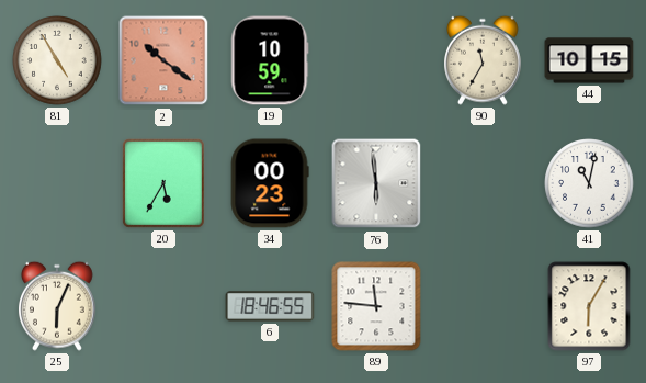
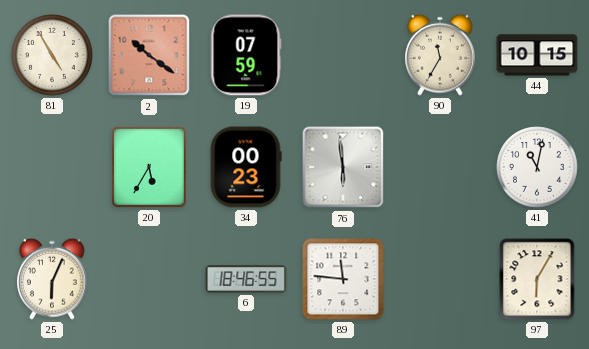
19: 10:59 -> 07:59 (246, 55)
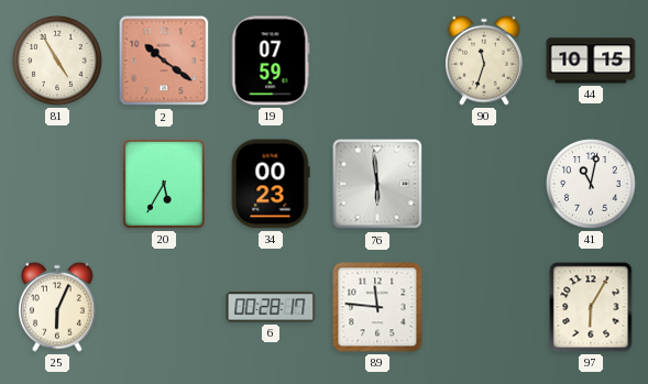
90: 11:35 -> 11:33 (485, 61)
6: 18:46 -> 00:28 (271, 307)
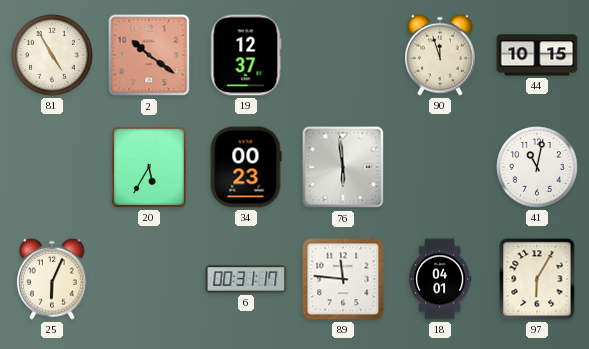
19: 07:59 -> 12:37 (246, 55)
90: 11:33 -> 11:57 (441, 55)
6: 00:28 -> 00:31 (246, 279)
18: none -> 04:01 (440, 279)
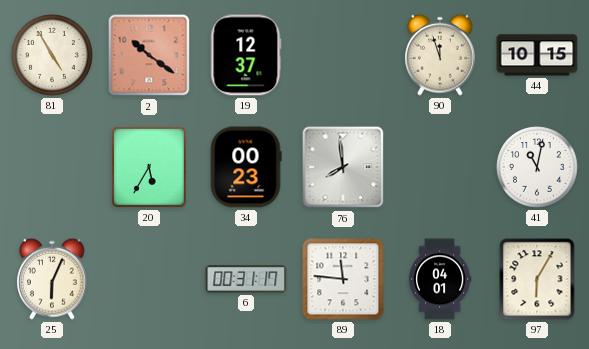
76: 5:59 -> 7:59 (343, 167)
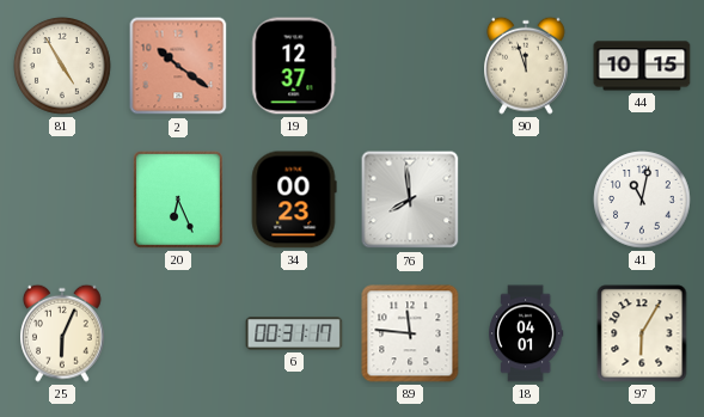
20: 5:35 -> 6:26 (178, 200)
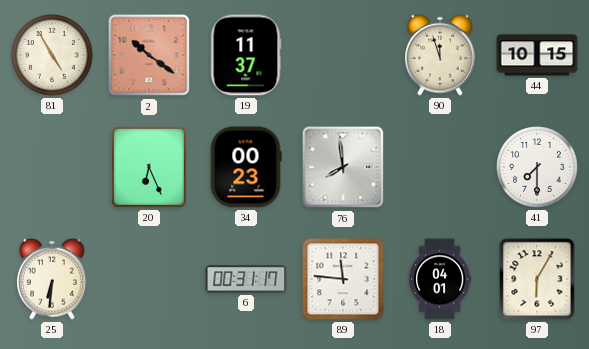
19: 12:37 -> 11:37 (246, 55)
41: 11:02 -> 7:30 (537, 167)
25: 6:04 -> 6:31 (53, 279)
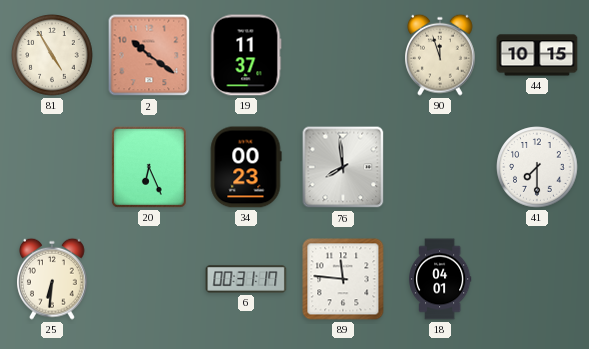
97: 6:05 -> none (537, 279)
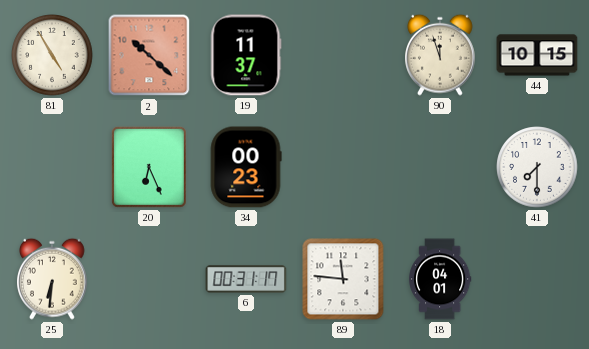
2: 10:21 -> 10:22 (149, 55)
76: 7:59 -> none (343, 167)
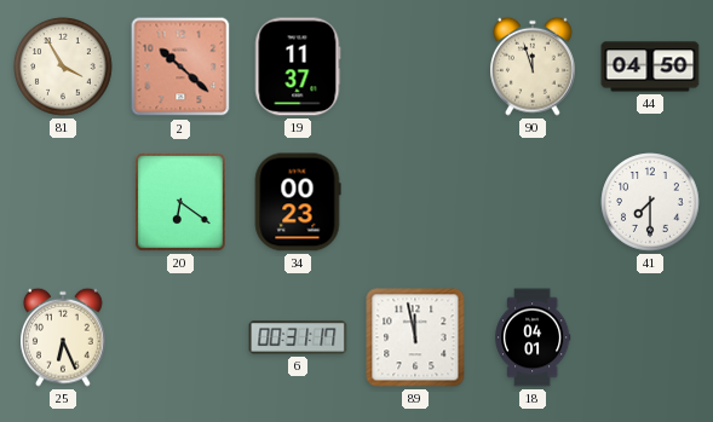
81: 4:55 -> 3:55 (63, 67)
44: 10:15 -> 04:50 (650, 67)
20: 6:26 -> 6:21 (180, 202)
25: 6:31 -> 6:26 (64, 337)
89: 11:46 -> 11:58 (415, 337)
